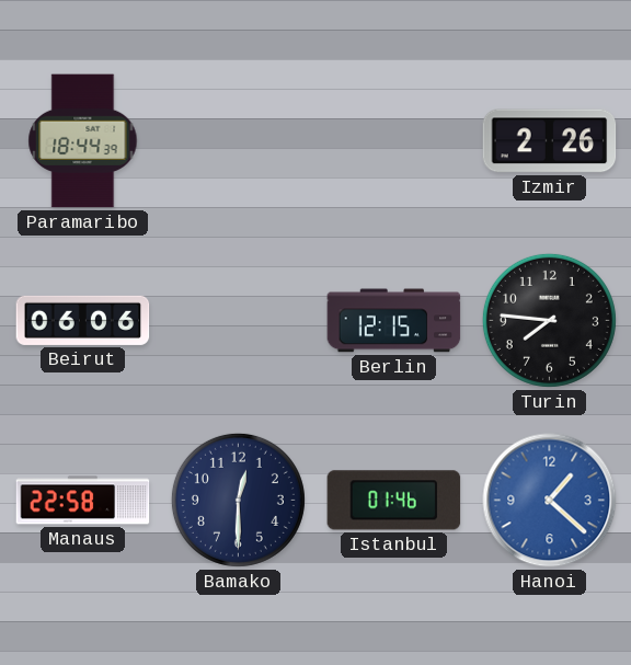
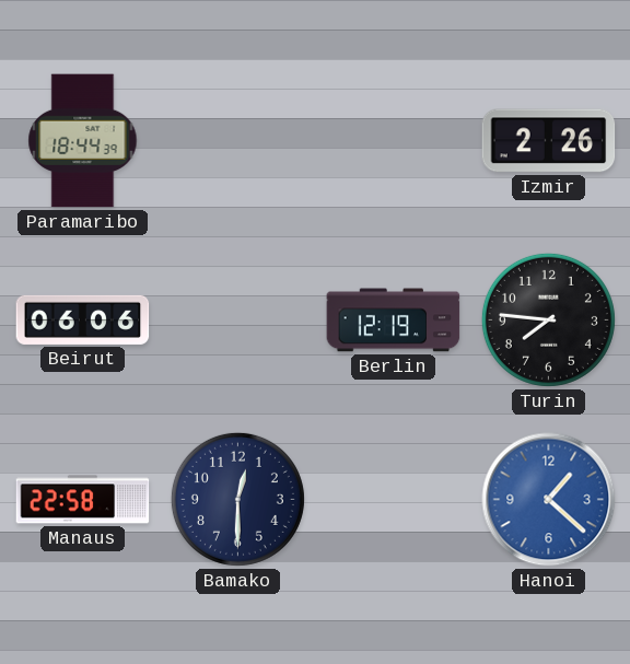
Berlin: 12:15 -> 12:19 (394, 321)
Istanbul: 01:46 -> none (394, 501)
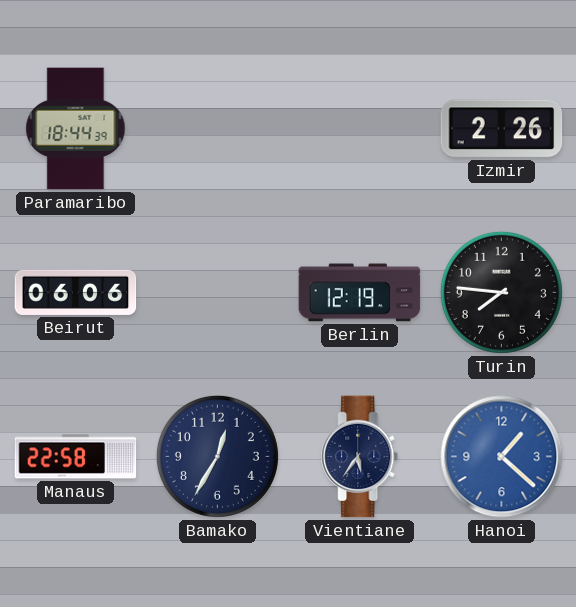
Bamako: 12:30 -> 12:35 (217, 456)
Vientiane: none -> 5:36 (360, 457)
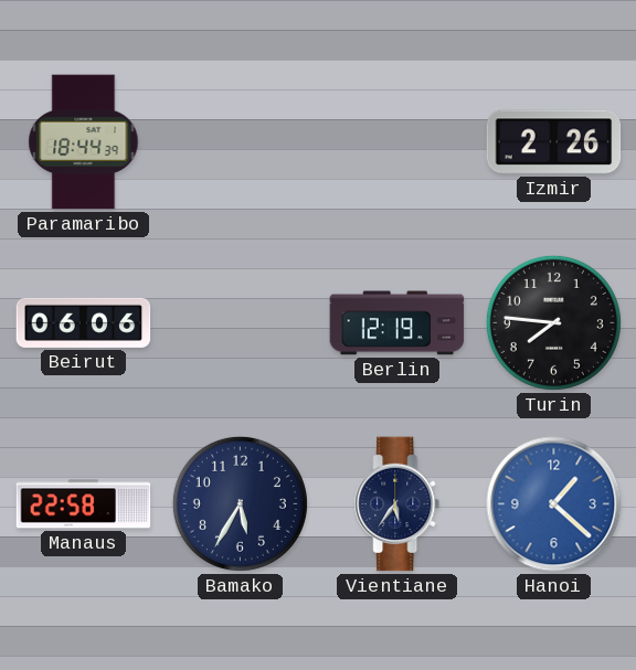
Bamako: 12:35 -> 5:35 (240, 503)
